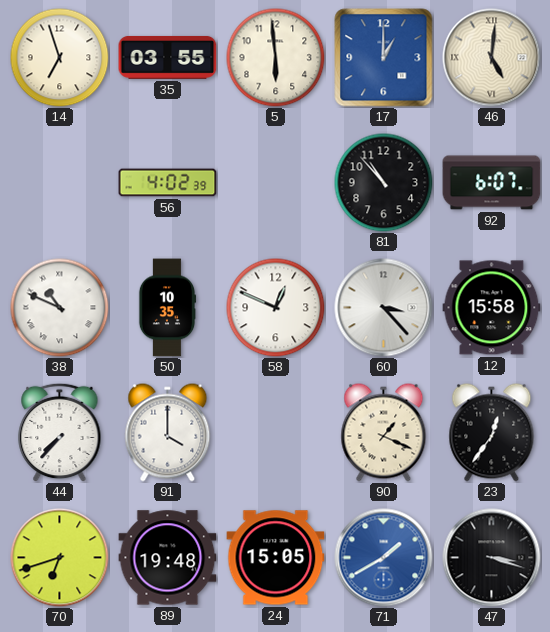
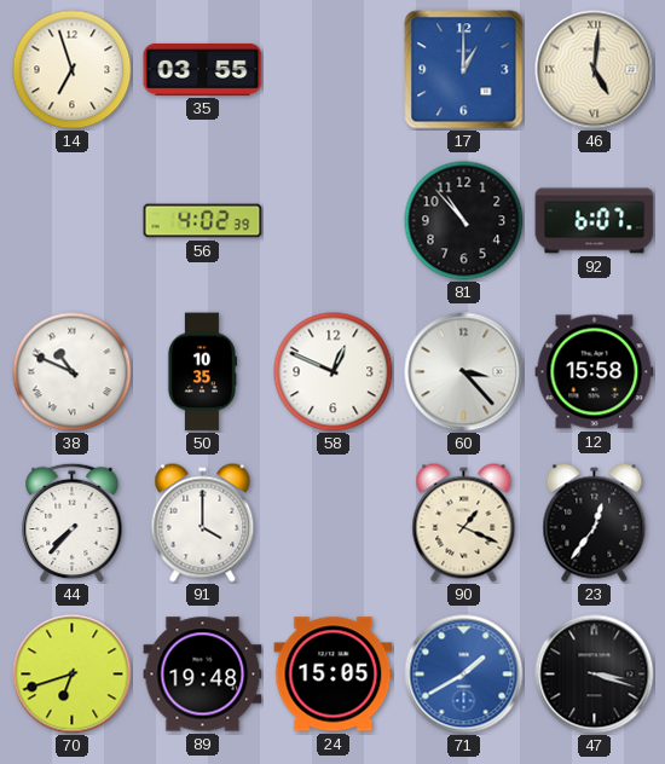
5: 5:59 -> none (276, 58)
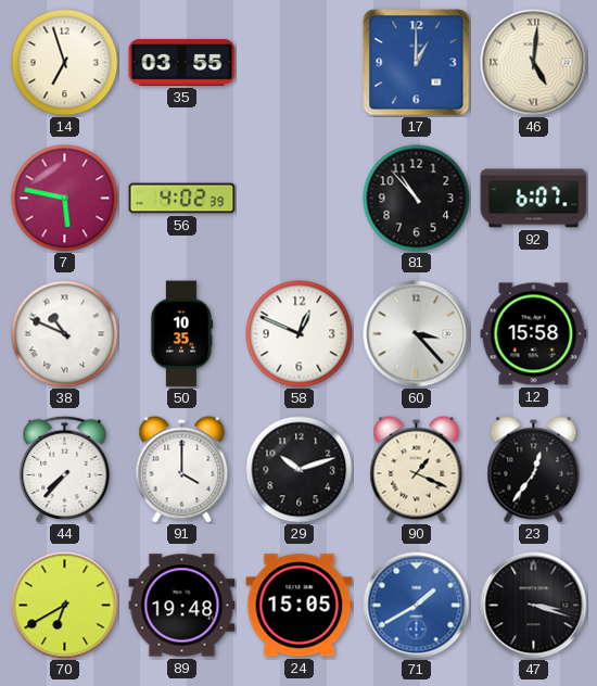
7: none -> 5:47 (65, 199)
29: none -> 10:12 (300, 470)
70: 6:42 -> 6:40 (65, 606)
